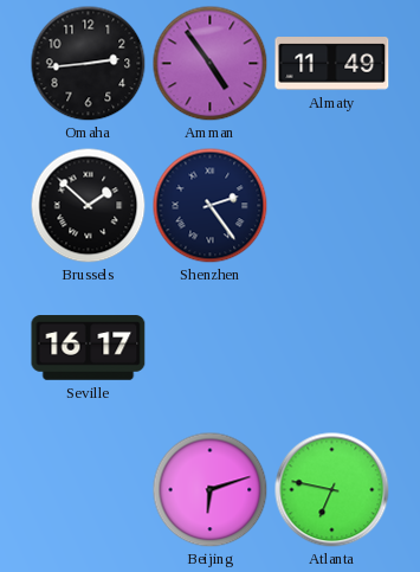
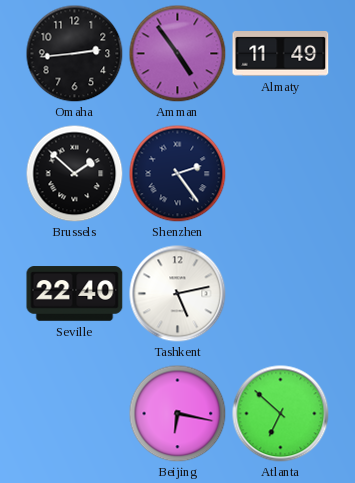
Seville: 16:17 -> 22:40 (75, 294)
Tashkent: none -> 5:13 (178, 294)
Beijing: 6:12 -> 6:17 (177, 413)
Atlanta: 6:47 -> 6:52 (281, 414)
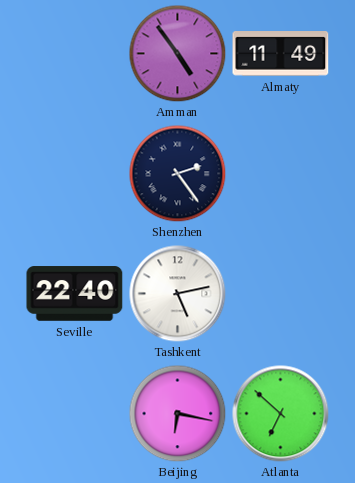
Omaha: 2:44 -> none (74, 53)
Brussels: 1:52 -> none (74, 173)
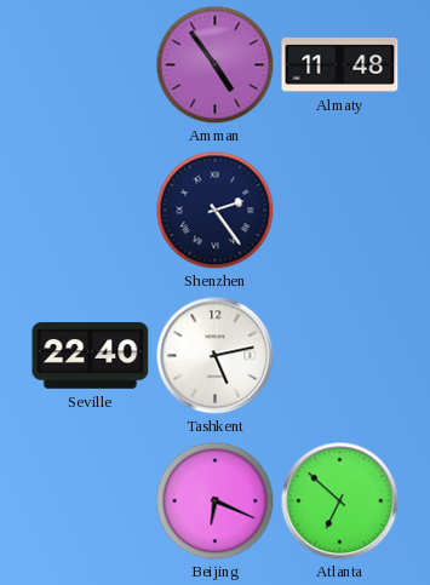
Almaty: 11:49 -> 11:48 (340, 65)
Beijing: 6:17 -> 6:19 (214, 500)
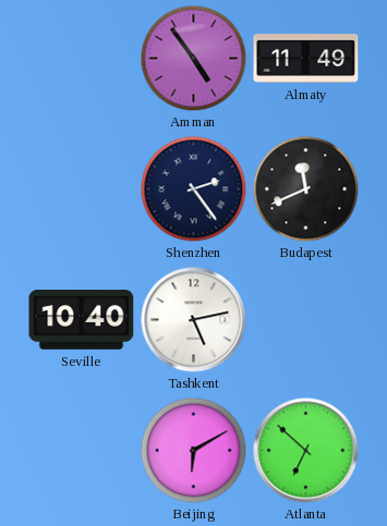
Almaty: 11:48 -> 11:49 (306, 59)
Budapest: none -> 11:41 (305, 188)
Seville: 22:40 -> 10:40 (82, 320)
Beijing: 6:19 -> 6:10 (193, 450)
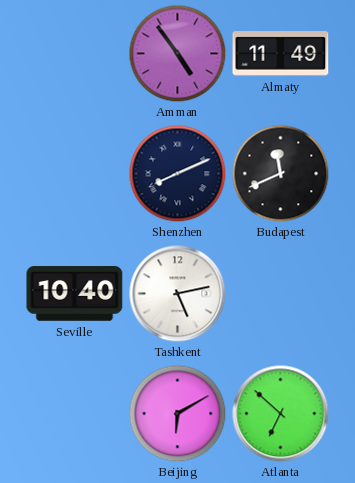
Shenzhen: 2:24 -> 8:11 (177, 173)
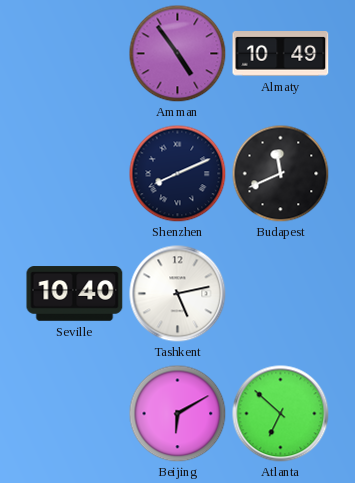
Almaty: 11:49 -> 10:49 (281, 54)
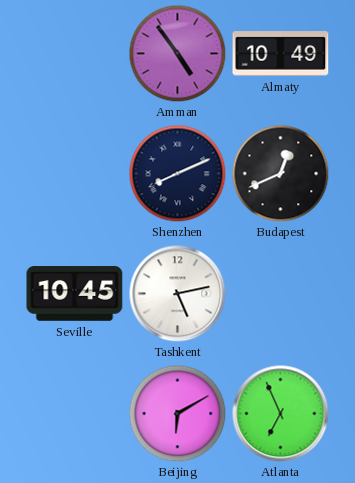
Budapest: 11:41 -> 12:41 (280, 173)
Seville: 10:40 -> 10:45 (75, 294)
Atlanta: 6:52 -> 6:56 (281, 414)
